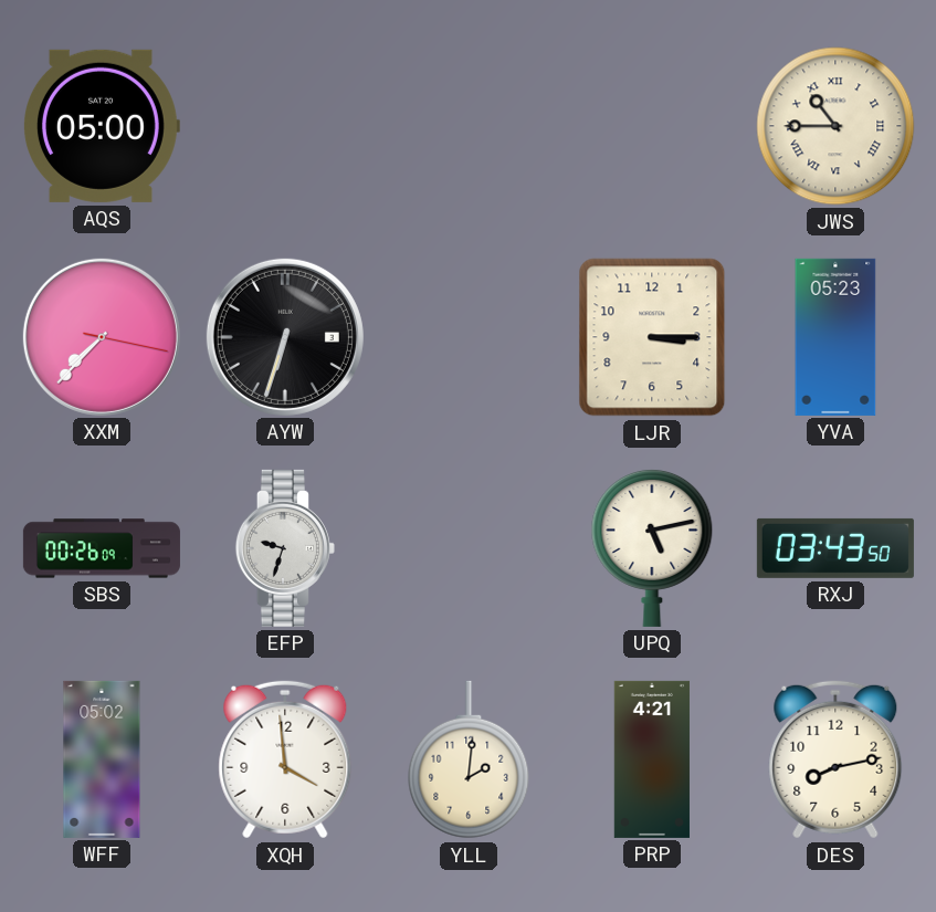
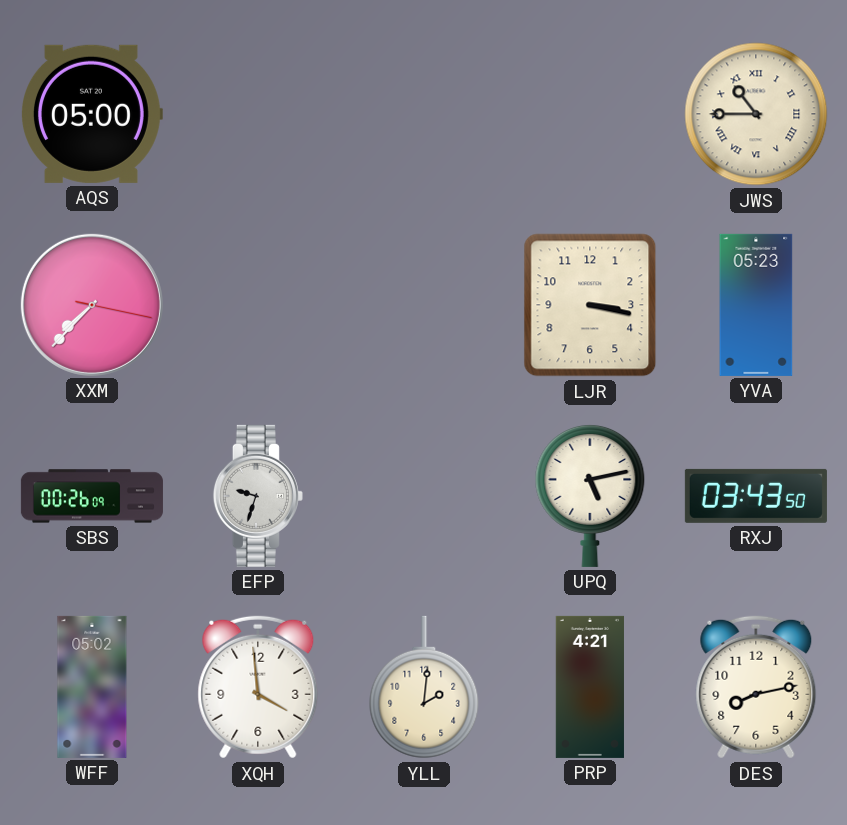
AYW: 6:33 -> none (285, 337)
LJR: 3:15 -> 3:17 (590, 305)
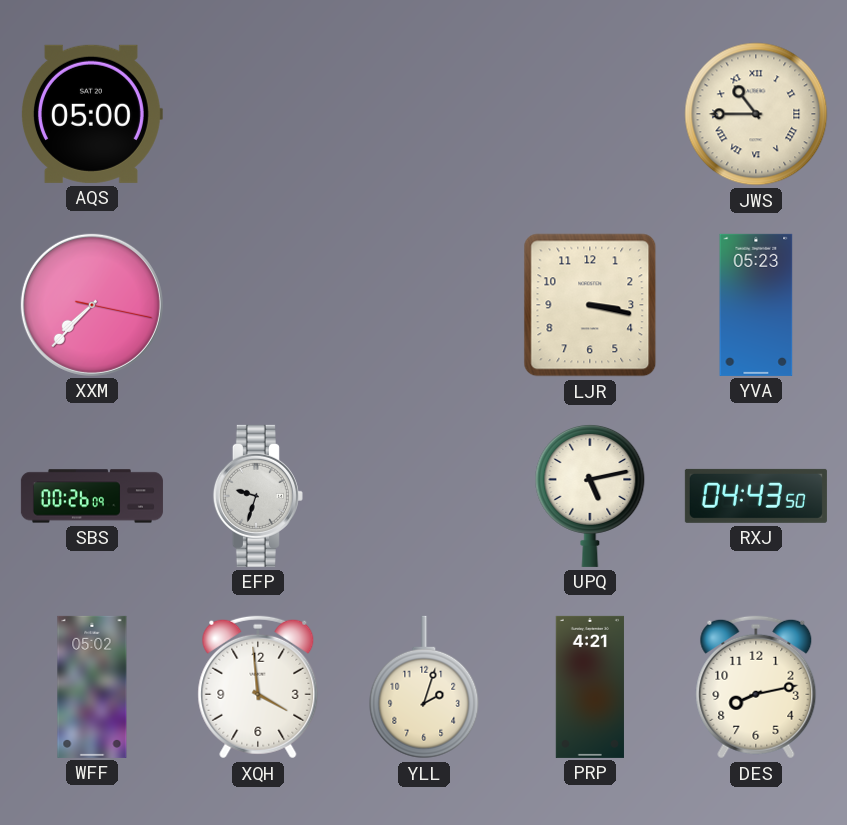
RXJ: 03:43 -> 04:43 (756, 496)
YLL: 2:01 -> 2:03 (424, 687)
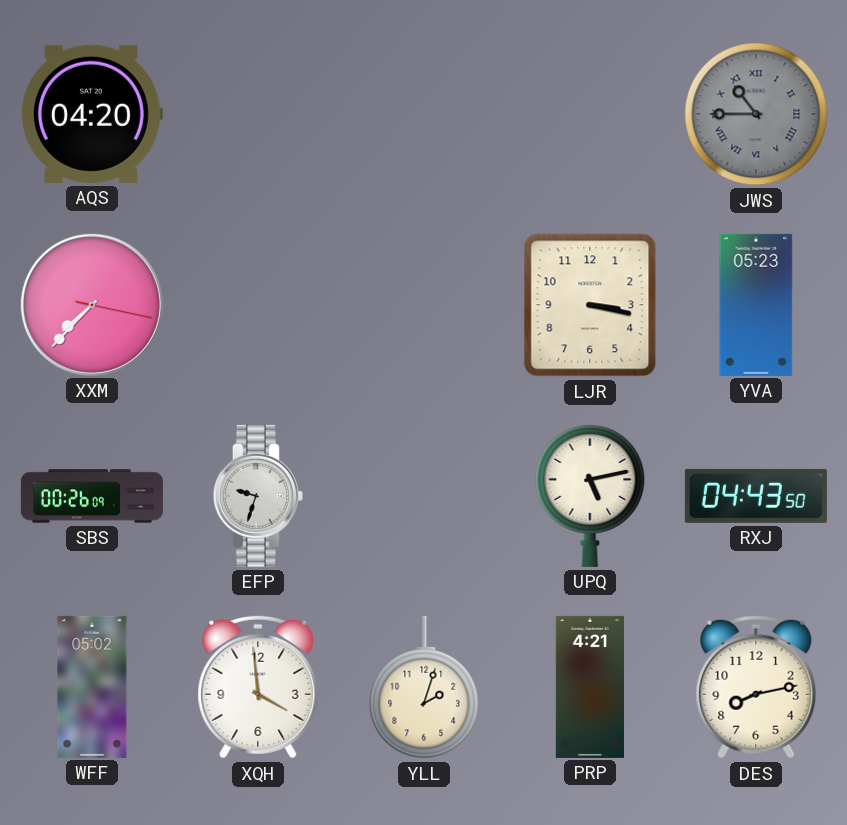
AQS: 05:00 -> 04:20 (92, 114)
JWS dial: cream -> grey (756, 114)
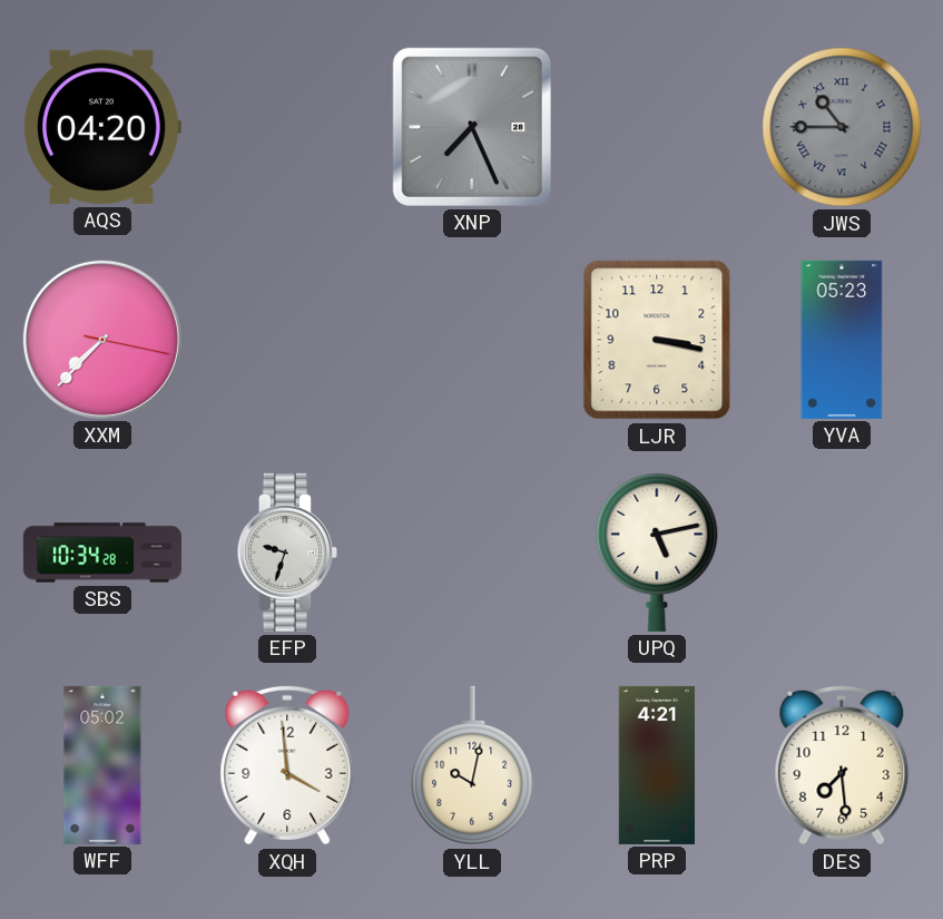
XNP: none -> 7:26 (472, 127)
SBS: 00:26 -> 10:34 (102, 553)
RXJ: 04:43 -> none (756, 496)
YLL: 2:03 -> 10:02 (472, 765)
DES: 8:13 -> 7:29 (842, 765)
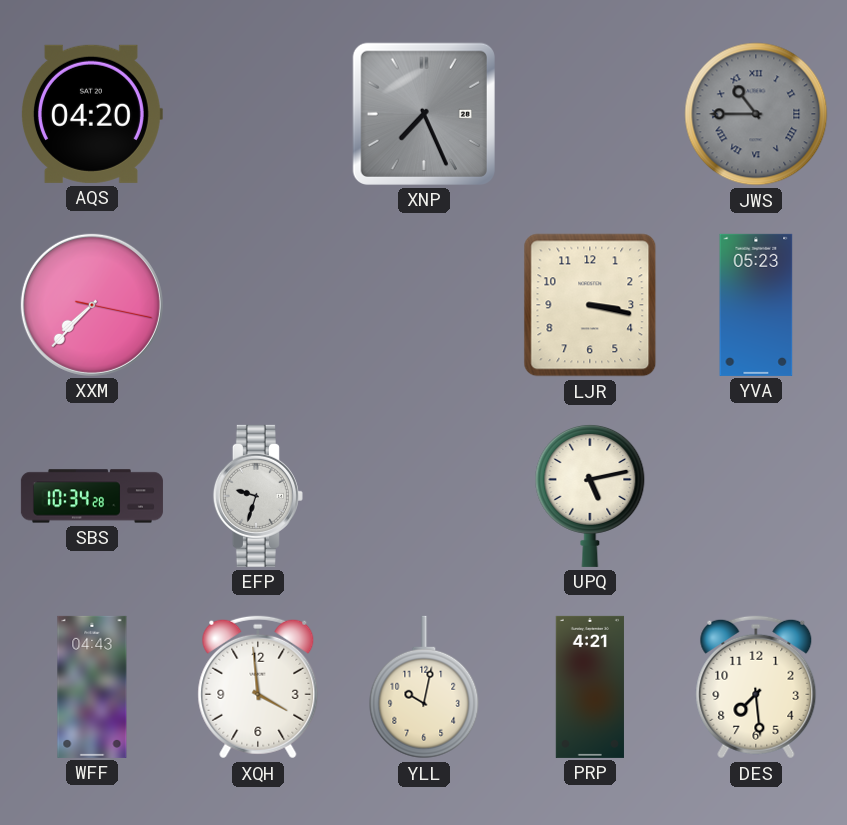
WFF: 05:02 -> 04:43 (92, 687)
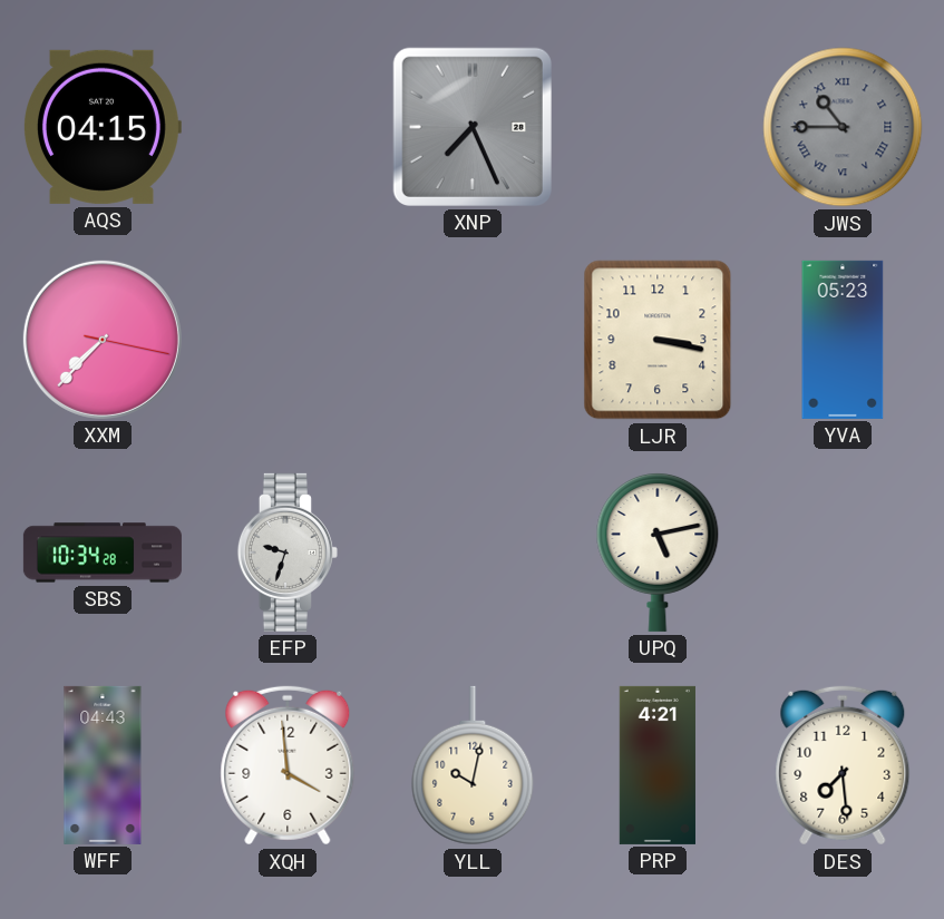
AQS: 04:20 -> 04:15 (103, 127)
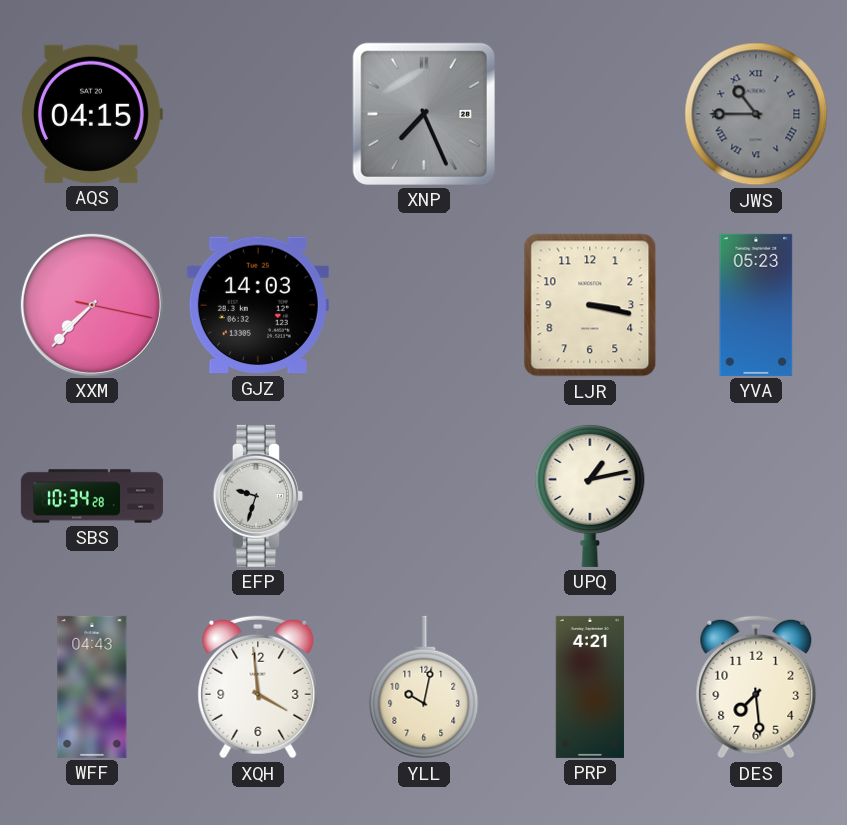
GJZ: none -> 14:03 (258, 305)
UPQ: 5:13 -> 1:13 (590, 496)
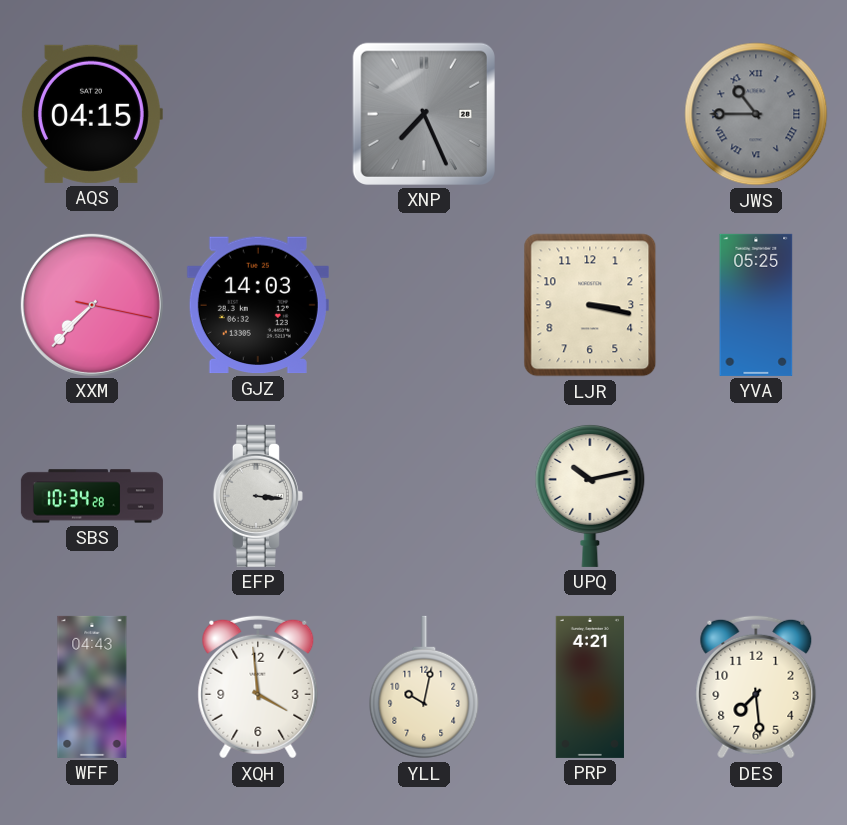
YVA: 05:23 -> 05:25 (756, 305)
EFP: 9:33 -> 3:16 (258, 496)
UPQ: 1:13 -> 10:13 (590, 496)
